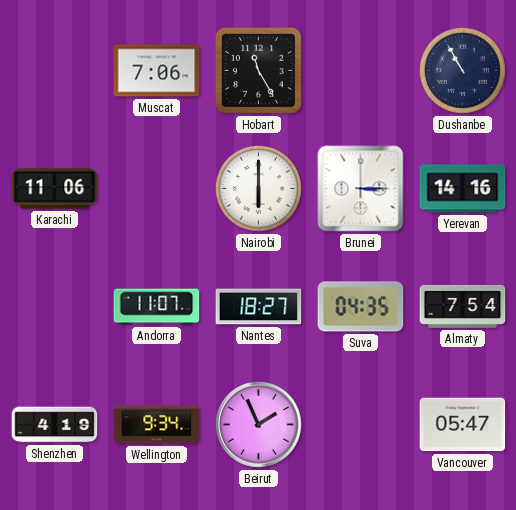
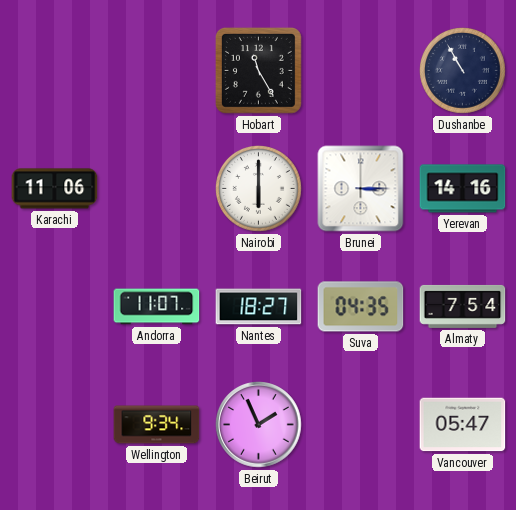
Muscat: 7:06 -> none (157, 71)
Shenzhen: 4:19 -> none (55, 425)
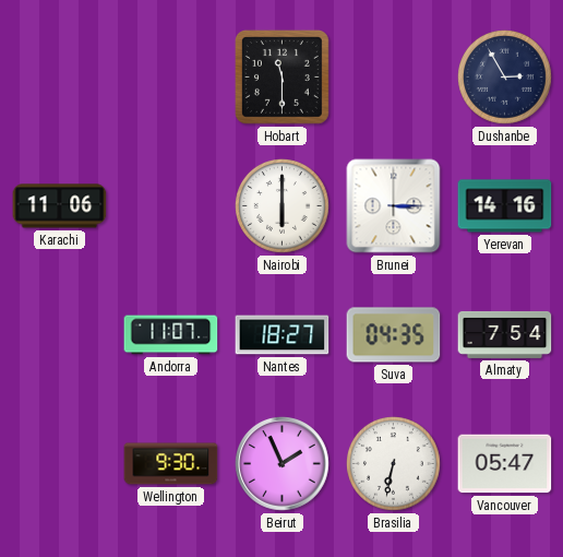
Hobart: 11:25 -> 11:30 (281, 76)
Dushanbe: 10:55 -> 2:55 (505, 78)
Wellington: 9:34 -> 9:30 (171, 464)
Brasilia: none -> 6:32 (394, 464)
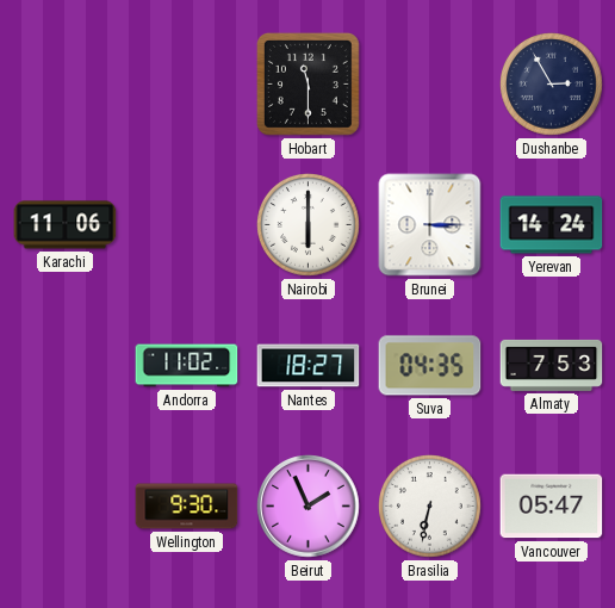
Yerevan: 14:16 -> 14:24 (552, 225)
Andorra: 11:07 -> 11:02 (187, 366)
Almaty: 7:54 -> 7:53 (552, 365)
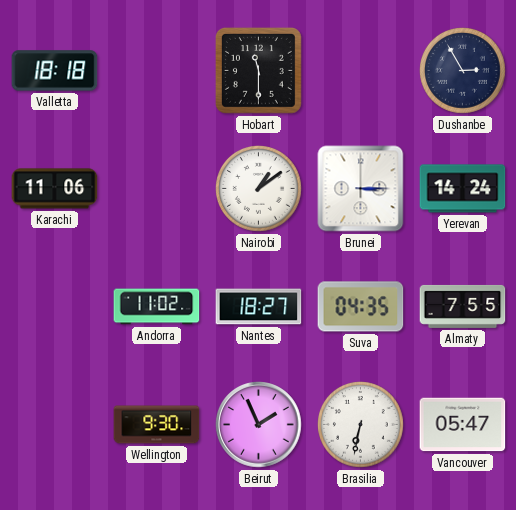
Valletta: none -> 18:18 (55, 71)
Nairobi: 6:00 -> 1:09 (259, 189)
Almaty: 7:53 -> 7:55 (463, 306)
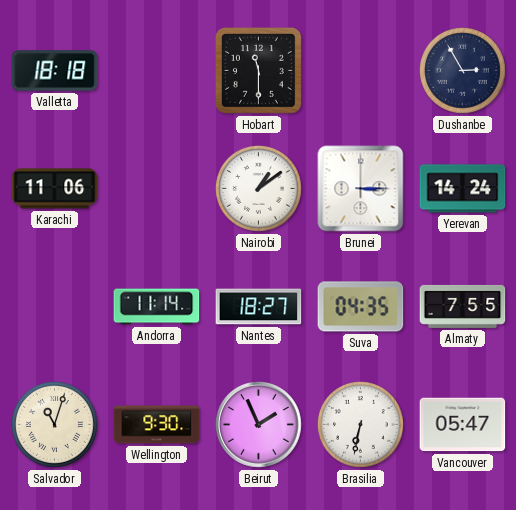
Andorra: 11:02 -> 11:14 (157, 307)
Salvador: none -> 11:03 (55, 425)
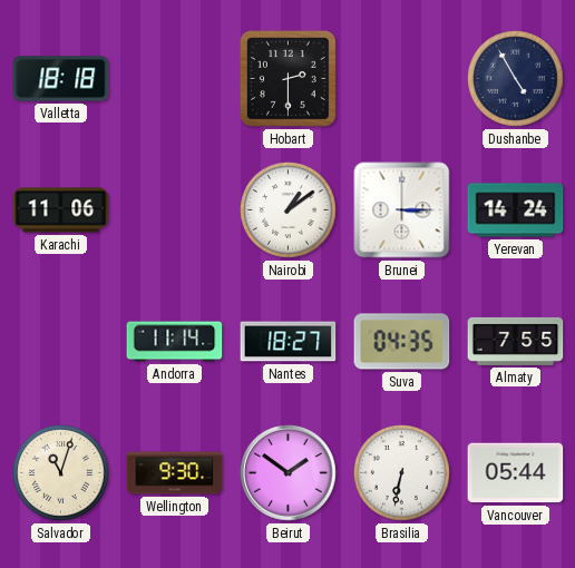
Hobart: 11:30 -> 2:30 (287, 78)
Dushanbe: 2:55 -> 4:55 (516, 79)
Beirut: 1:56 -> 1:51 (289, 473)
Vancouver: 05:47 -> 05:44 (516, 473)
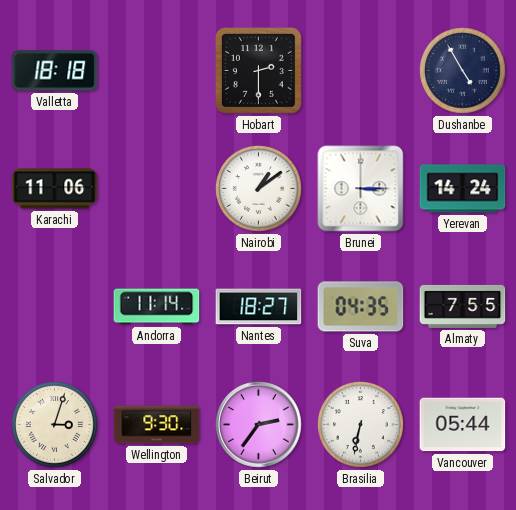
Salvador: 11:03 -> 3:03 (55, 425)
Beirut: 1:51 -> 2:36 (259, 425)
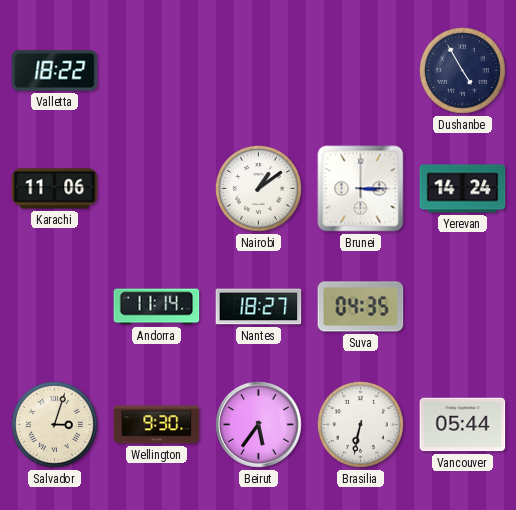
Valletta: 18:18 -> 18:22 (55, 71)
Hobart: 2:30 -> none (258, 70)
Almaty: 7:55 -> none (463, 306)
Beirut: 2:36 -> 5:36 (259, 425)
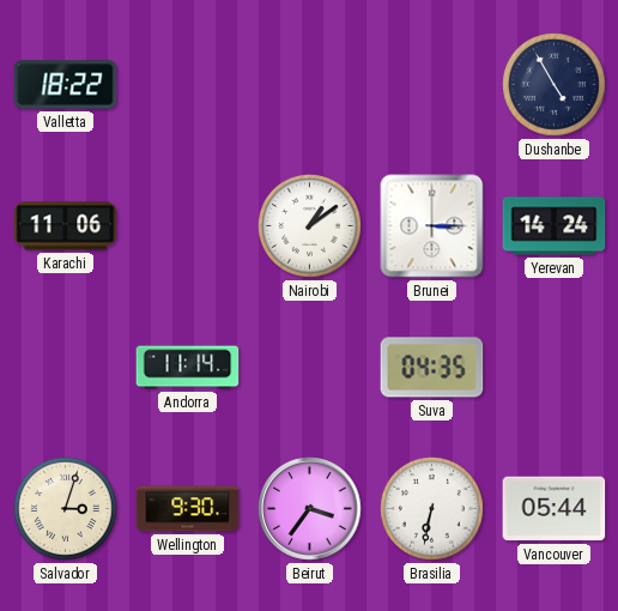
Nantes: 18:27 -> none (259, 307)
Beirut: 5:36 -> 3:36 (310, 509)
